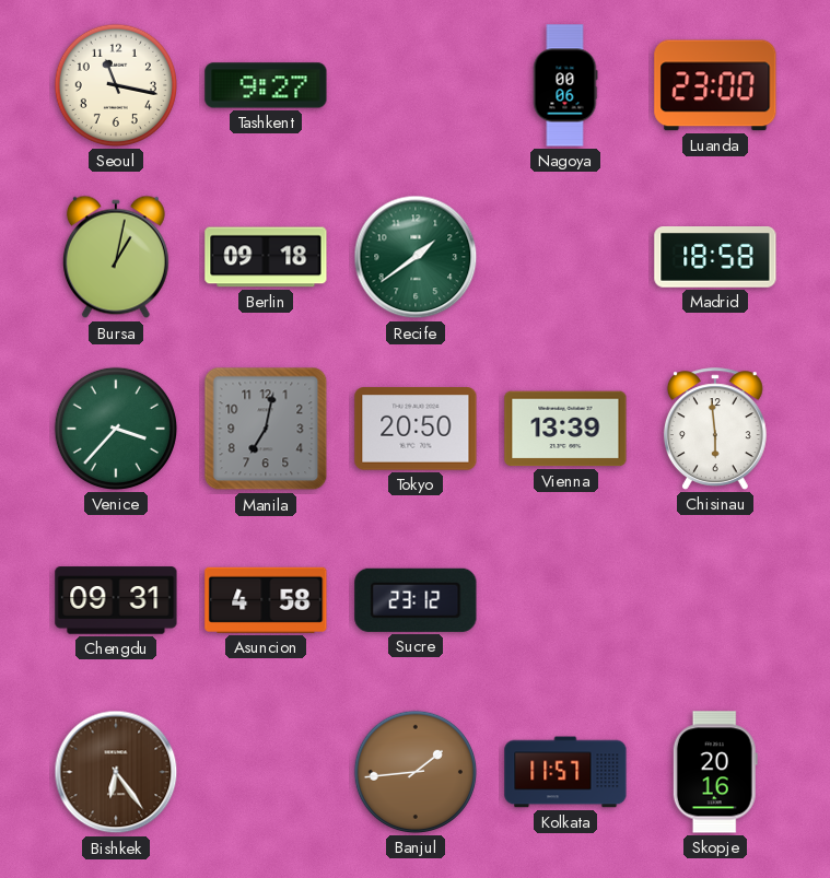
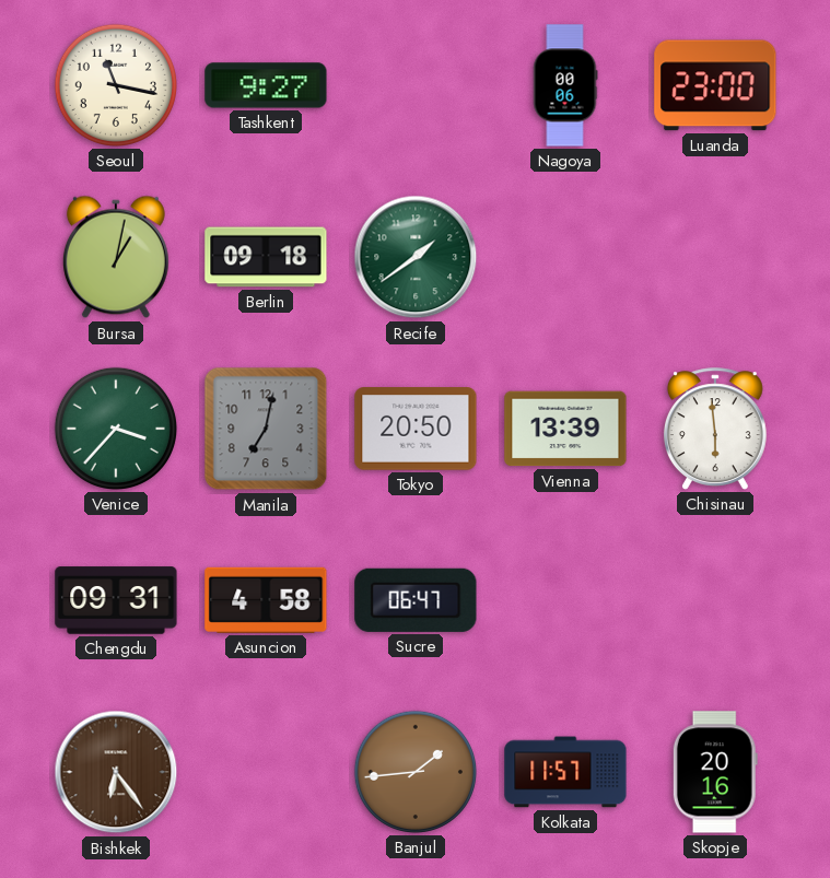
Madrid: 18:58 -> none (715, 258)
Sucre: 23:12 -> 06:47 (416, 600)
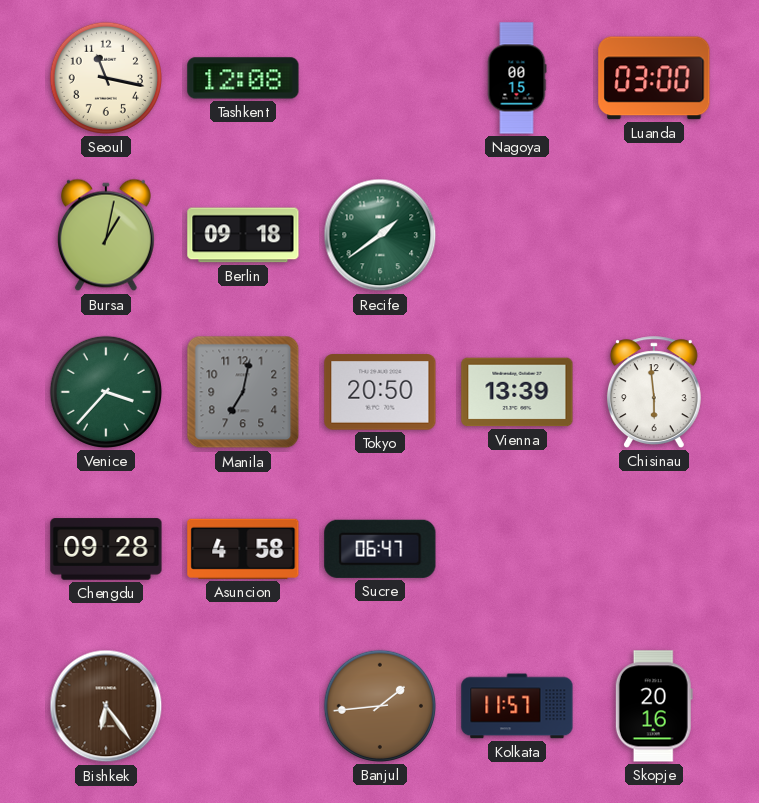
Tashkent: 9:27 -> 12:08 (243, 78)
Nagoya: 00:06 -> 00:15 (517, 78)
Luanda: 23:00 -> 03:00 (654, 78)
Chengdu: 09:31 -> 09:28 (106, 549)
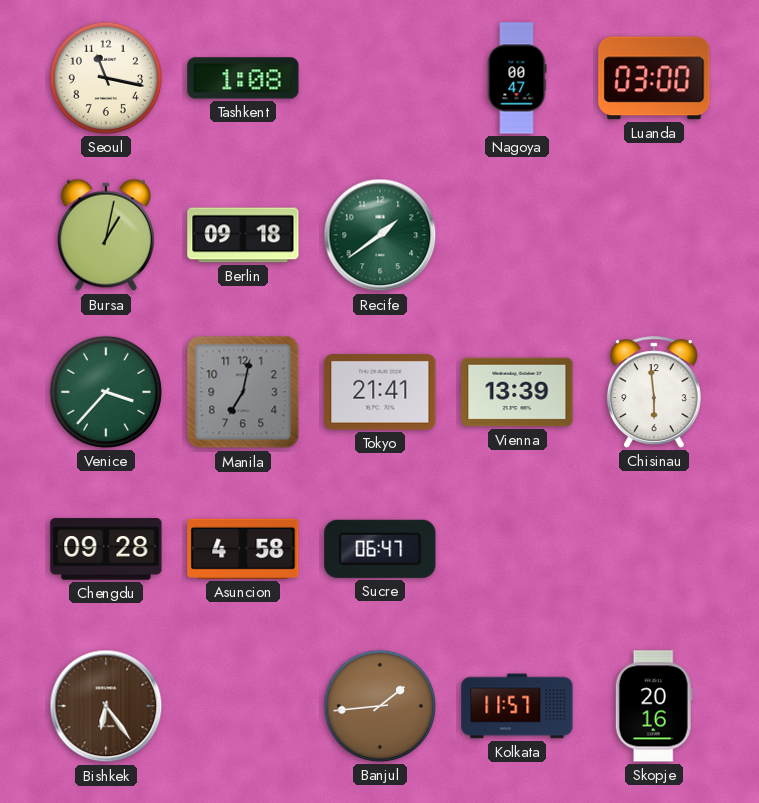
Tashkent: 12:08 -> 1:08 (243, 78)
Nagoya: 00:15 -> 00:47 (517, 78)
Tokyo: 20:50 -> 21:41 (380, 392)
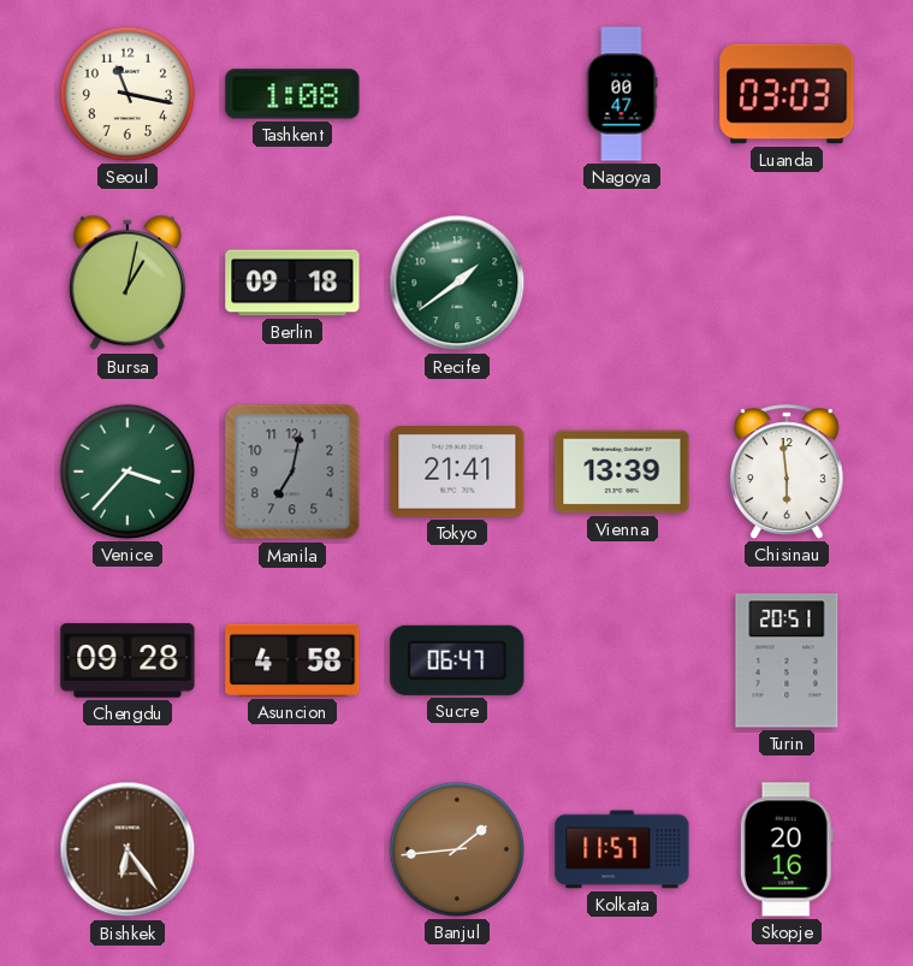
Luanda: 03:00 -> 03:03 (787, 94)
Turin: none -> 20:51 (787, 660)
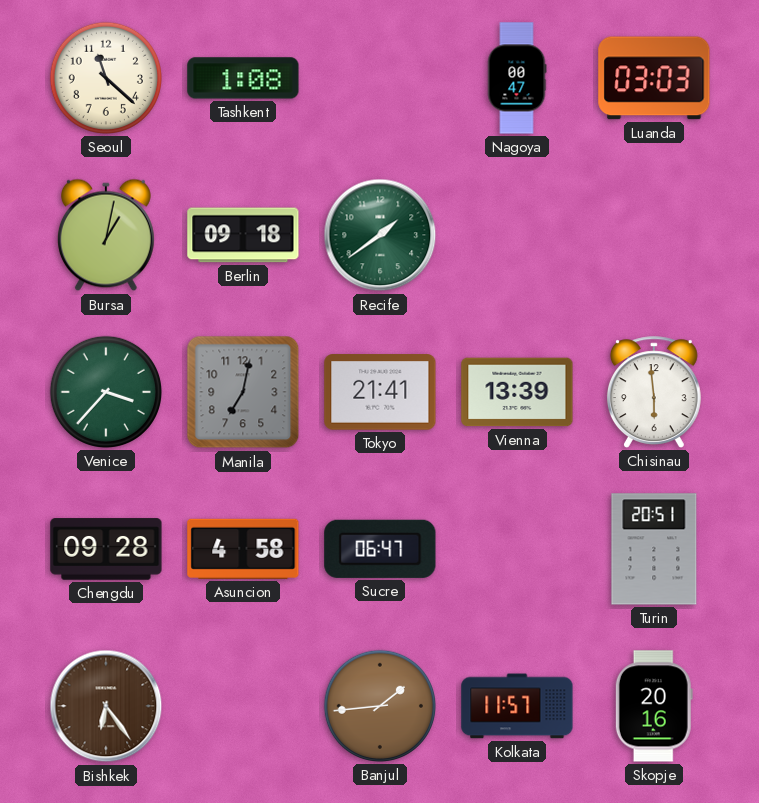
Seoul: 11:17 -> 11:22 (106, 78)
